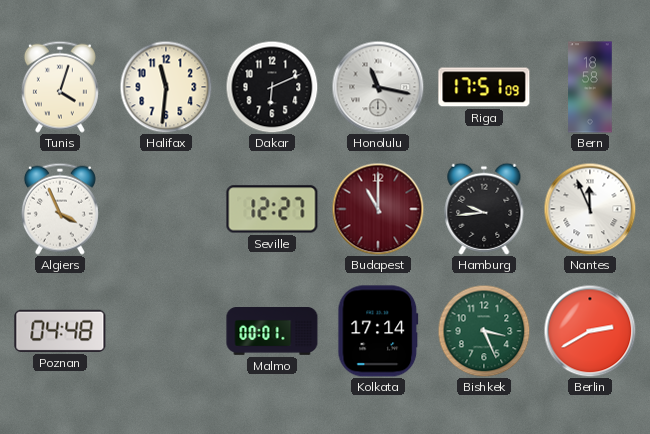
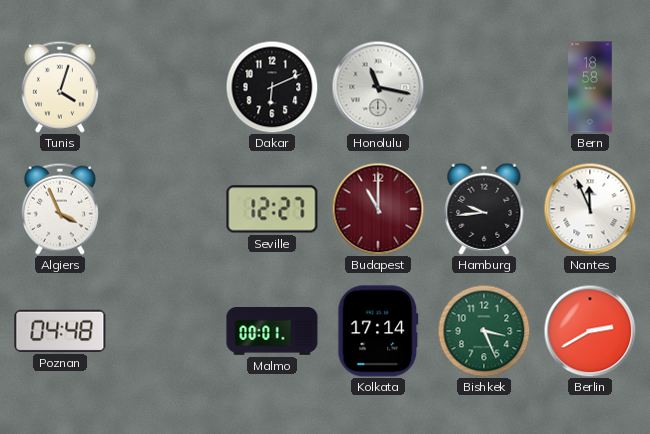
Halifax: 11:31 -> none (166, 87)
Riga: 17:51 -> none (484, 87)
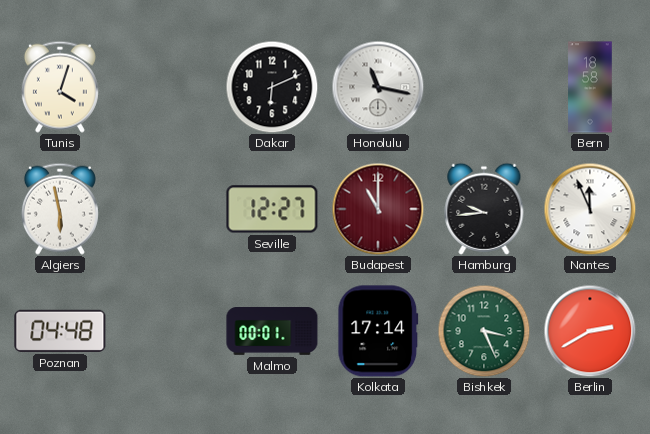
Algiers: 3:56 -> 5:58 (60, 209)
